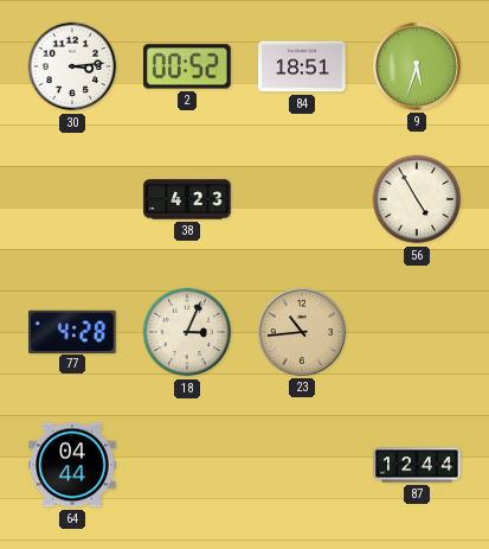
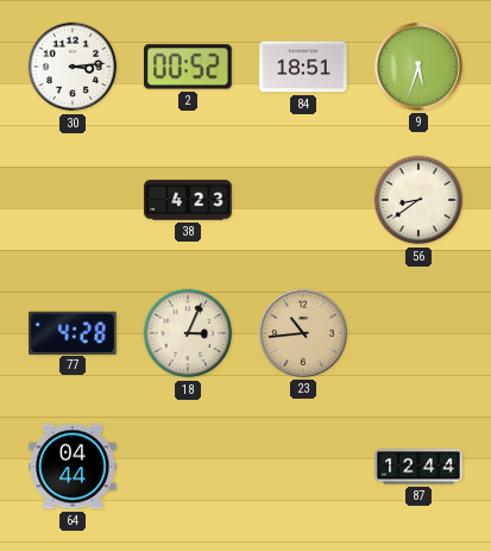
56: 4:55 -> 8:39 (418, 200)
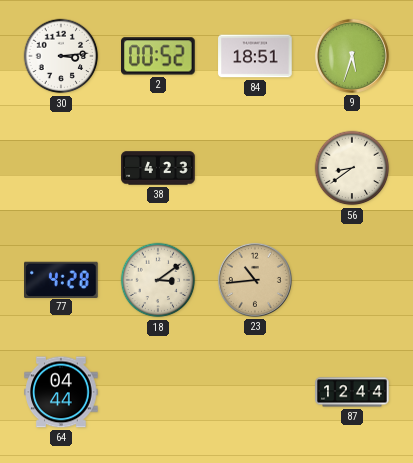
18: 3:04 -> 3:09 (158, 280)
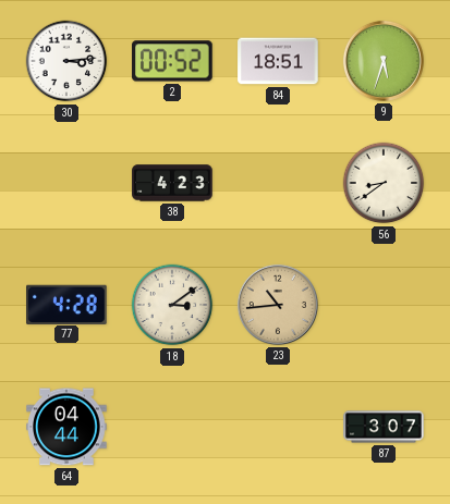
87: 12:44 -> 3:07 (384, 427)
